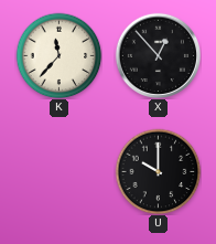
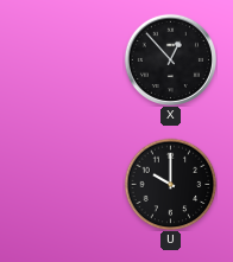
K: 11:37 -> none (58, 55)
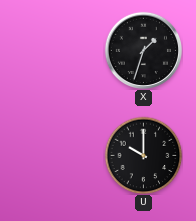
X: 12:53 -> 1:33 (143, 50)
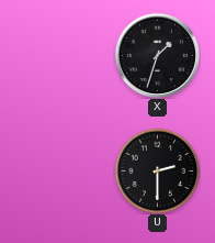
U: 10:00 -> 2:30 (157, 170)
